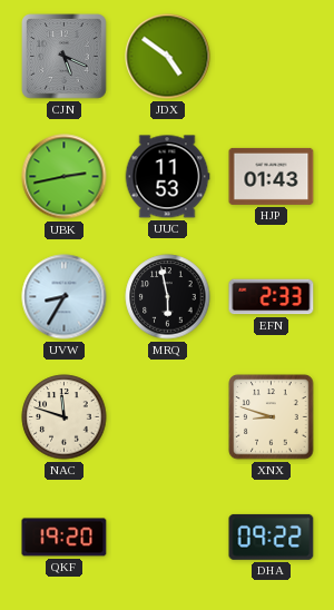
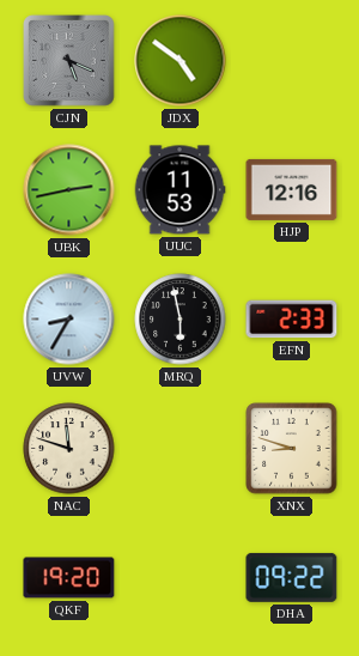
HJP: 01:43 -> 12:16 (292, 189)
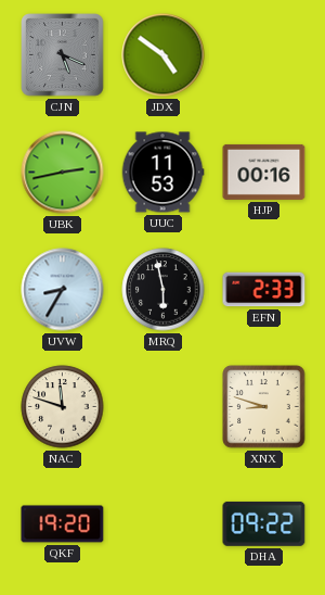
HJP: 12:16 -> 00:16 (264, 172)
